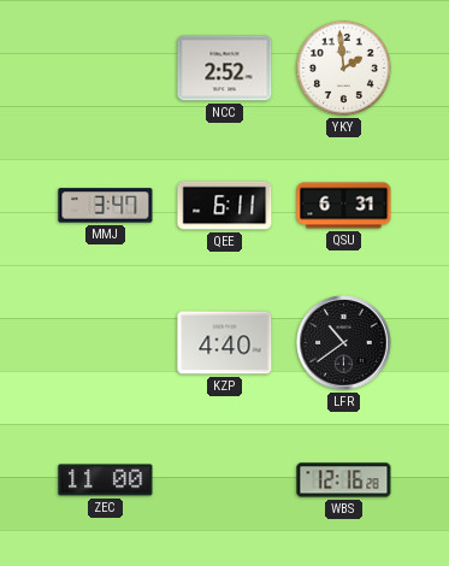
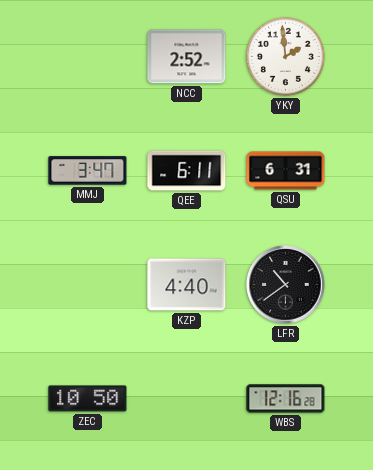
ZEC: 11:00 -> 10:50 (88, 399)
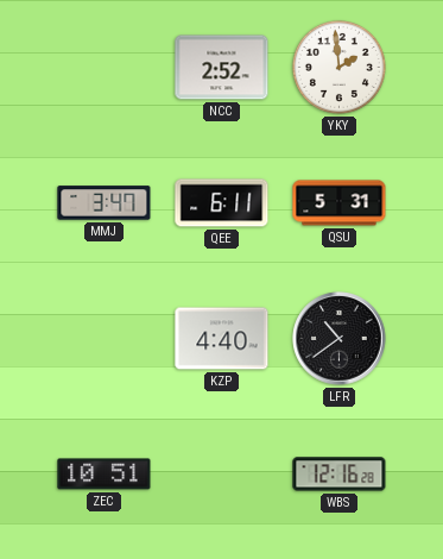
QSU: 6:31 -> 5:31 (340, 203)
ZEC: 10:50 -> 10:51 (105, 475)
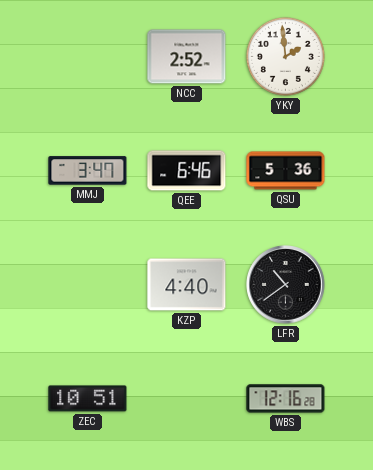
QEE: 6:11 -> 6:46 (187, 171)
QSU: 5:31 -> 5:36 (286, 171)
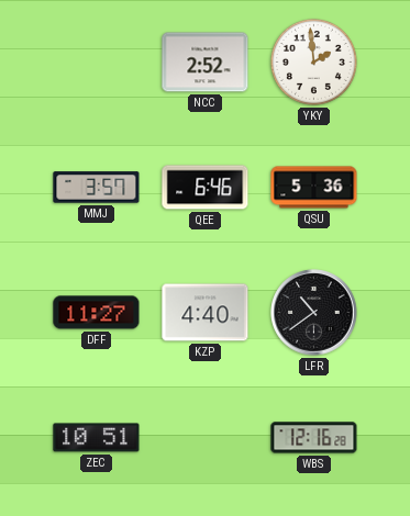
MMJ: 3:47 -> 3:57 (97, 188)
DFF: none -> 11:27 (97, 313)
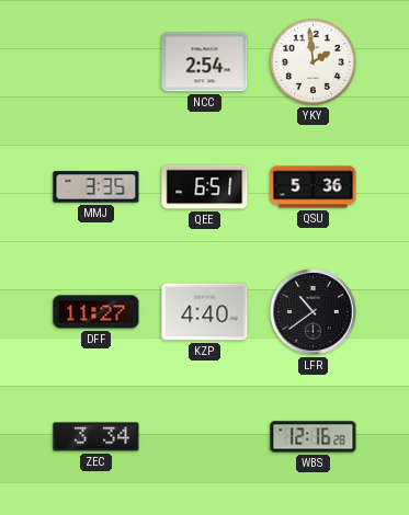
NCC: 2:52 -> 2:54 (205, 62)
MMJ: 3:57 -> 3:35 (96, 187)
QEE: 6:46 -> 6:51 (205, 187)
ZEC: 10:51 -> 3:34 (96, 437)
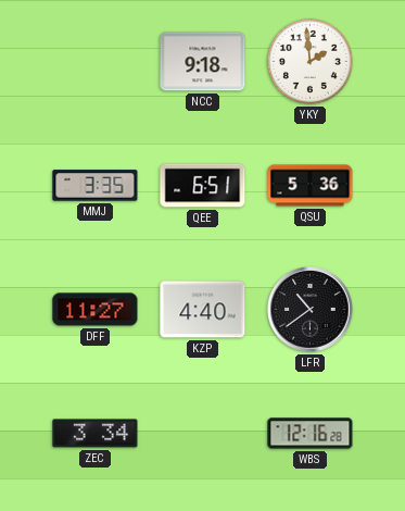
NCC: 2:54 -> 9:18 (203, 62)
